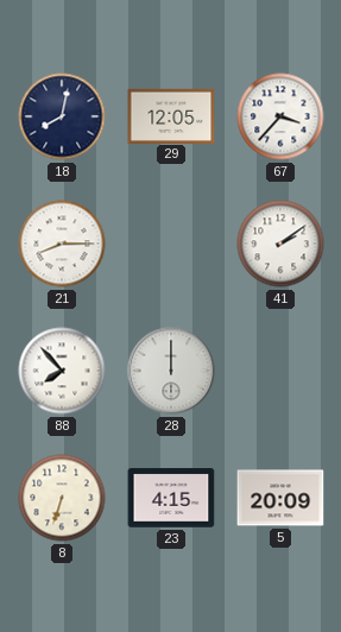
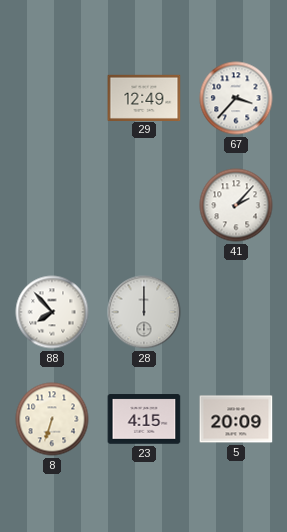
18: 8:02 -> none (62, 116)
29: 12:05 -> 12:49 (144, 97)
21: 8:15 -> none (62, 244)
41: 2:09 -> 2:07 (236, 205)
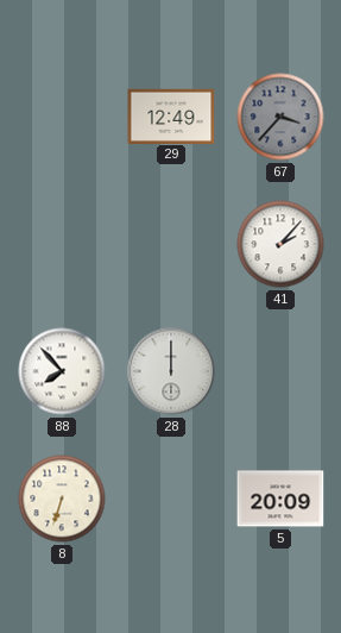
67 dial: white -> grey (280, 117)
23: 4:15 -> none (144, 419)
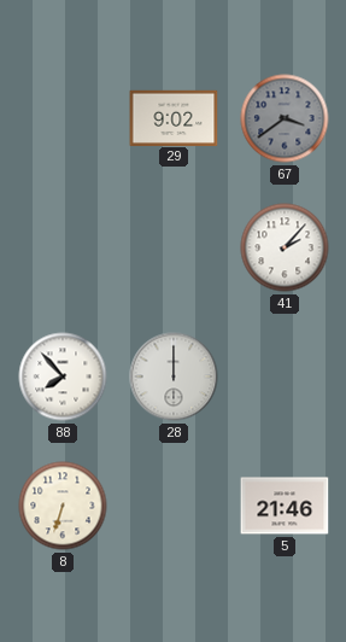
29: 12:49 -> 9:02 (174, 117)
67: 3:37 -> 3:39 (285, 118)
5: 20:09 -> 21:46 (285, 506)
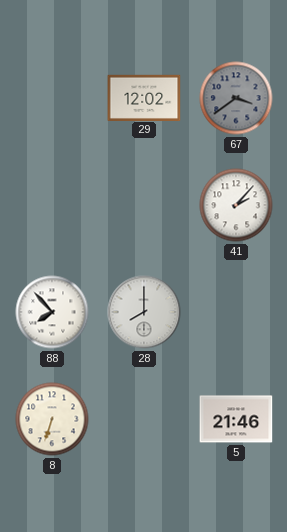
29: 9:02 -> 12:02 (144, 97)
28: 12:00 -> 8:00 (144, 312)
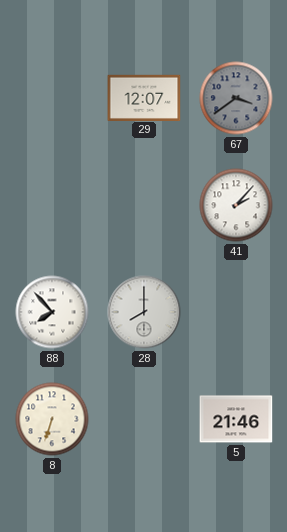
29: 12:02 -> 12:07 (144, 97)
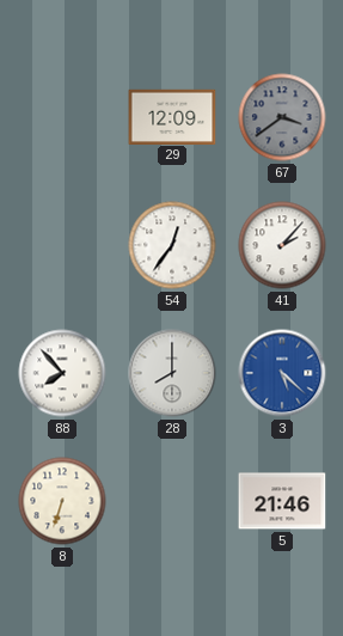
29: 12:07 -> 12:09 (172, 116)
54: none -> 12:36 (172, 245)
3: none -> 5:22 (282, 373)
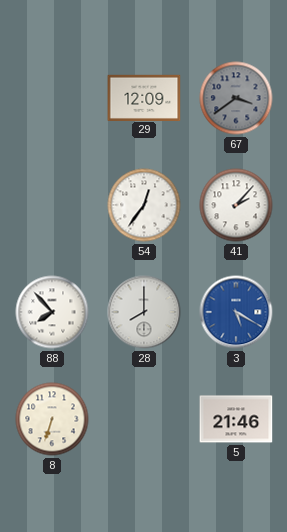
3: 5:22 -> 5:20 (236, 312)
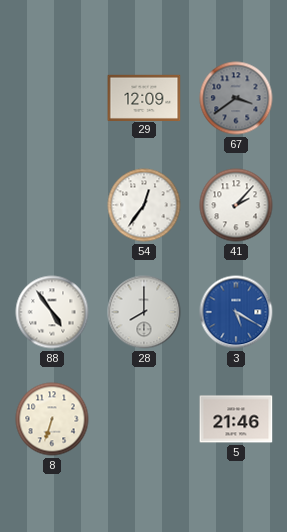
88: 7:53 -> 4:54 (52, 312)
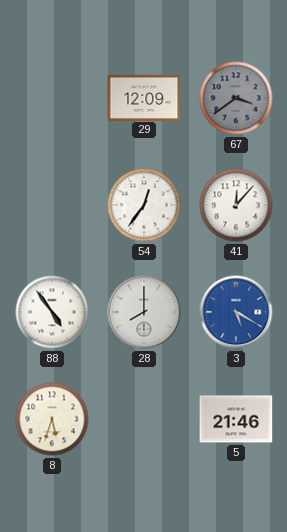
41: 2:07 -> 12:07 (236, 205)
8: 6:33 -> 5:33 (52, 419)
